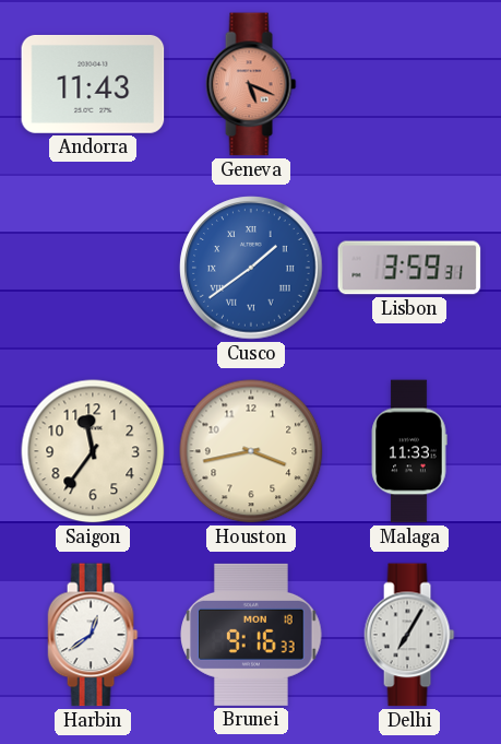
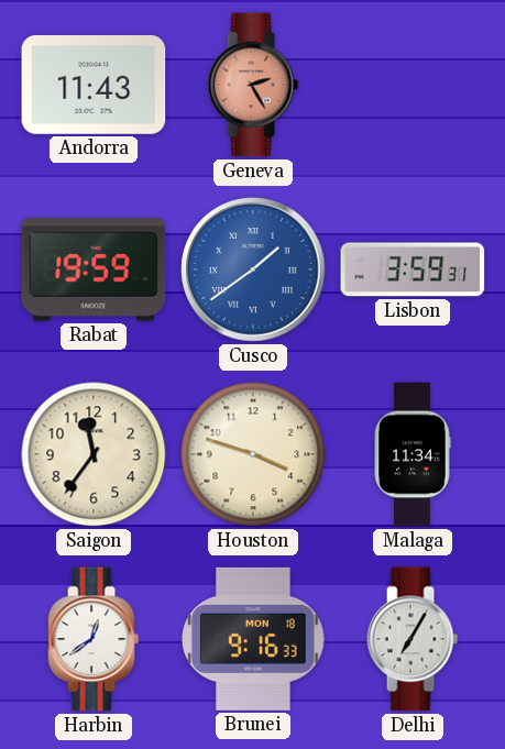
Geneva: 5:19 -> 2:25 (253, 85)
Rabat: none -> 19:59 (94, 269)
Houston: 3:43 -> 3:48 (253, 454)
Malaga: 11:33 -> 11:34 (413, 454)
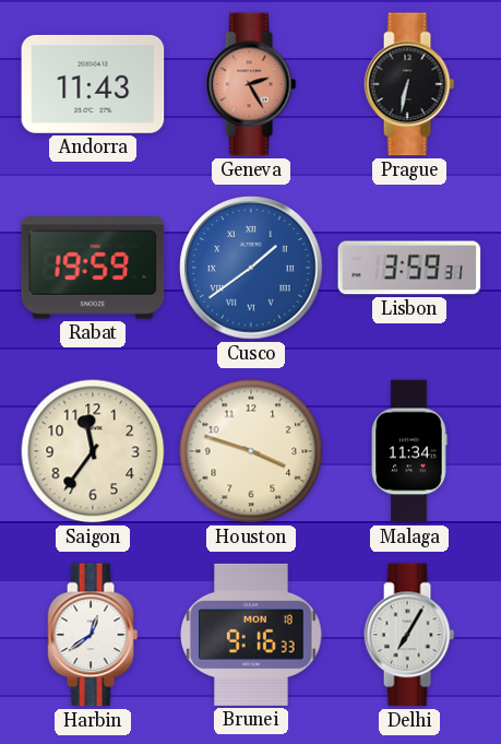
Prague: none -> 6:32 (409, 84)
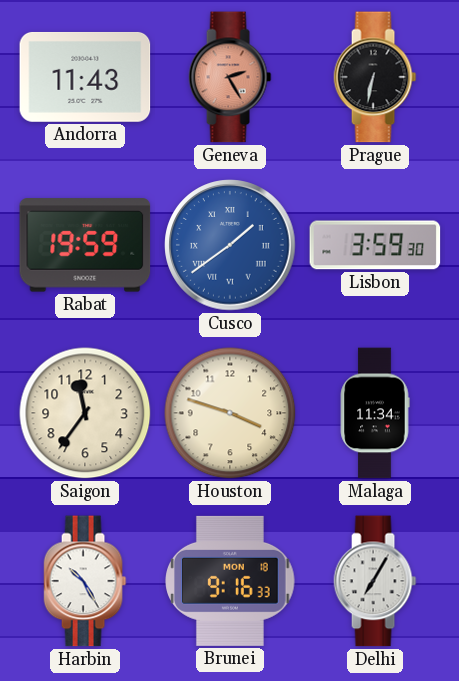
Lisbon: 3:59:31 -> 3:59:30 (375, 245)
Harbin: 12:39 -> 10:25 (85, 581)
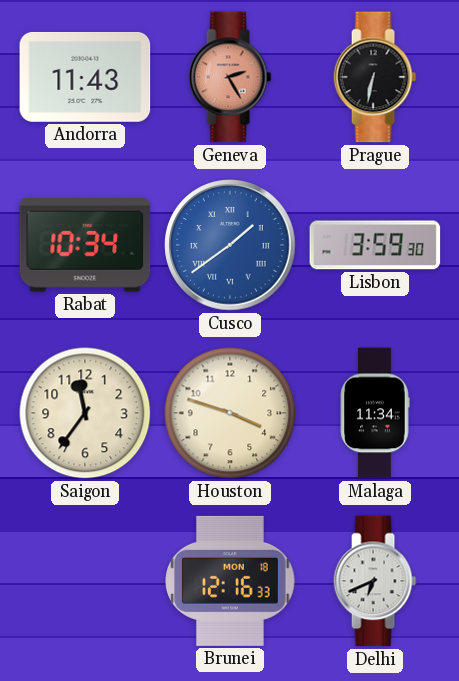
Rabat: 19:59 -> 10:34 (85, 245)
Harbin: 10:25 -> none (85, 581)
Brunei: 9:16 -> 12:16 (230, 581)
Delhi: 7:05 -> 6:41 (375, 581)
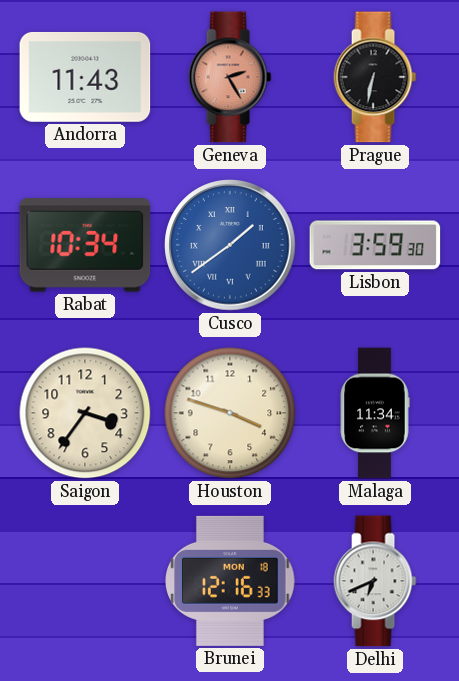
Saigon: 11:36 -> 3:36 (85, 413)
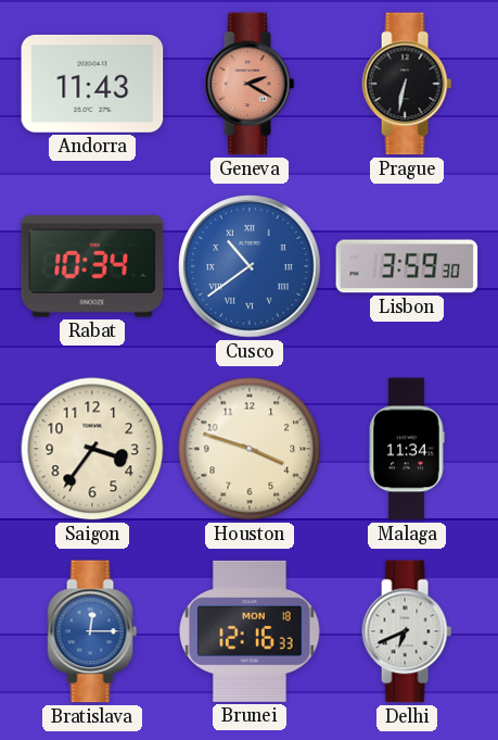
Geneva: 2:25 -> 2:20 (250, 84)
Cusco: 1:39 -> 10:39 (250, 266)
Bratislava: none -> 12:15 (92, 631)
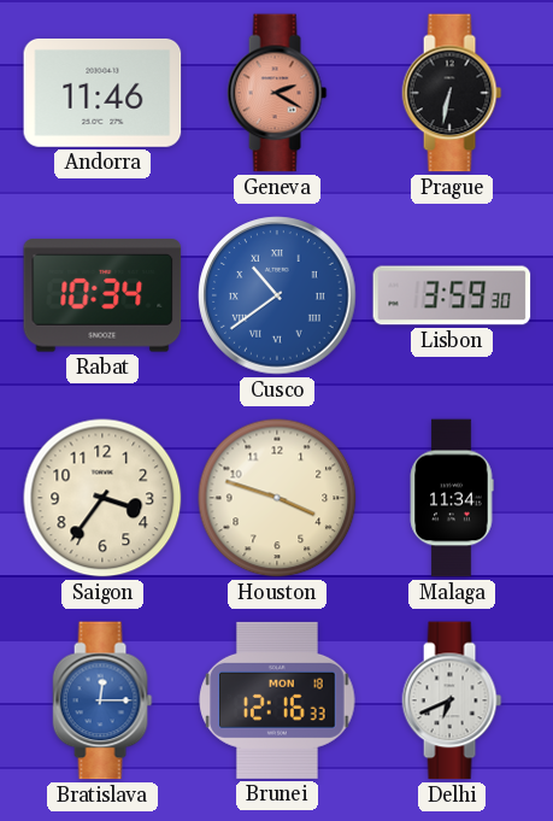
Andorra: 11:43 -> 11:46 (102, 93)
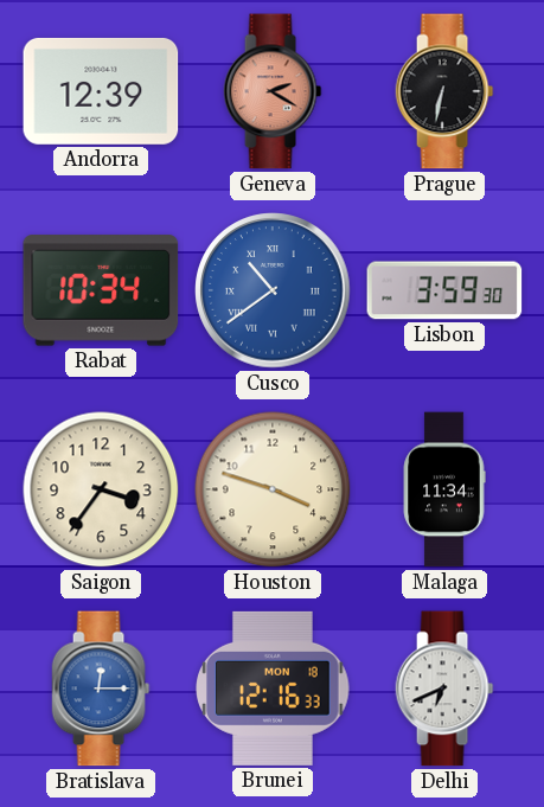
Andorra: 11:46 -> 12:39 (101, 91)
